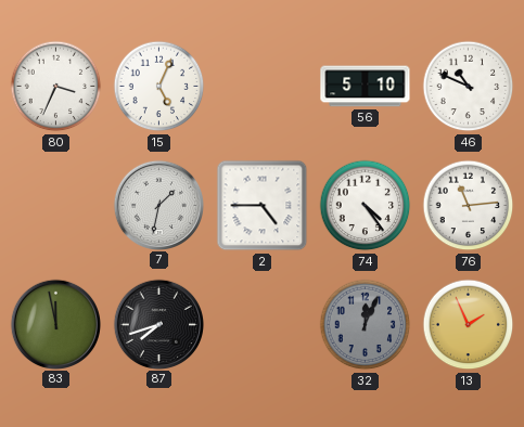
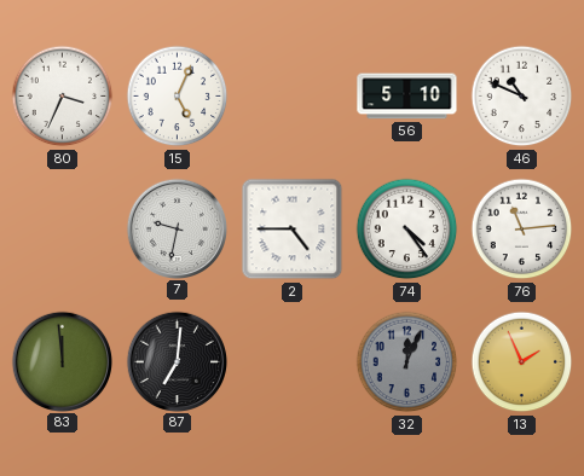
7: 1:32 -> 9:32 (177, 228)
83: 11:58 -> 11:59 (62, 361)
87: 7:42 -> 7:01 (177, 361)
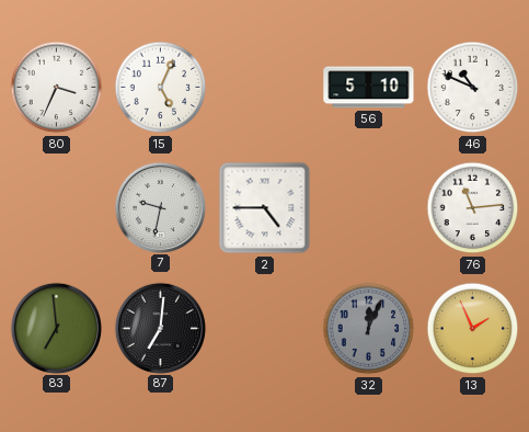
74: 4:24 -> none (407, 230)
83: 11:59 -> 6:59 (56, 328)
